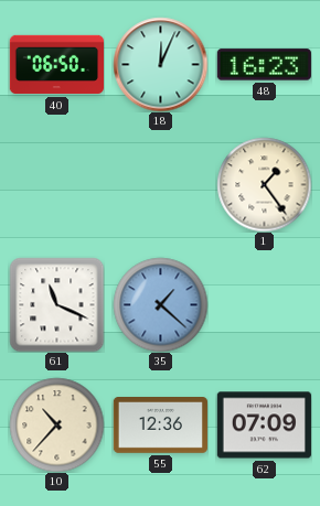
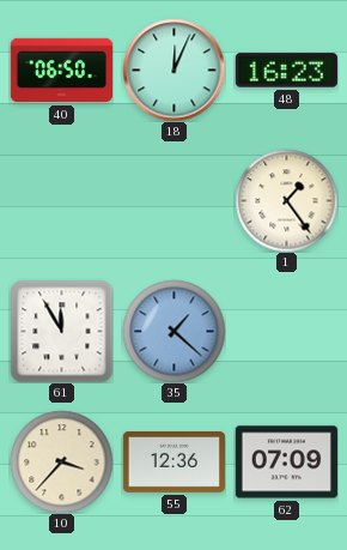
61: 11:19 -> 11:55 (61, 331)
10: 10:37 -> 3:37 (61, 461)
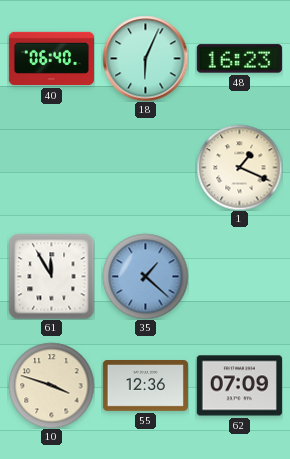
40: 06:50 -> 06:40 (51, 59)
18: 12:04 -> 6:04 (145, 58)
1: 1:24 -> 1:19 (239, 167)
10: 3:37 -> 3:48 (51, 385)
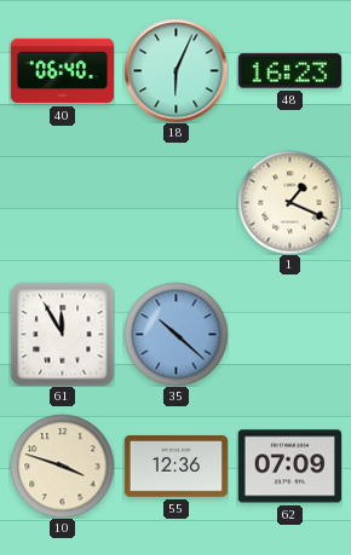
35: 1:22 -> 10:22 (175, 334)
